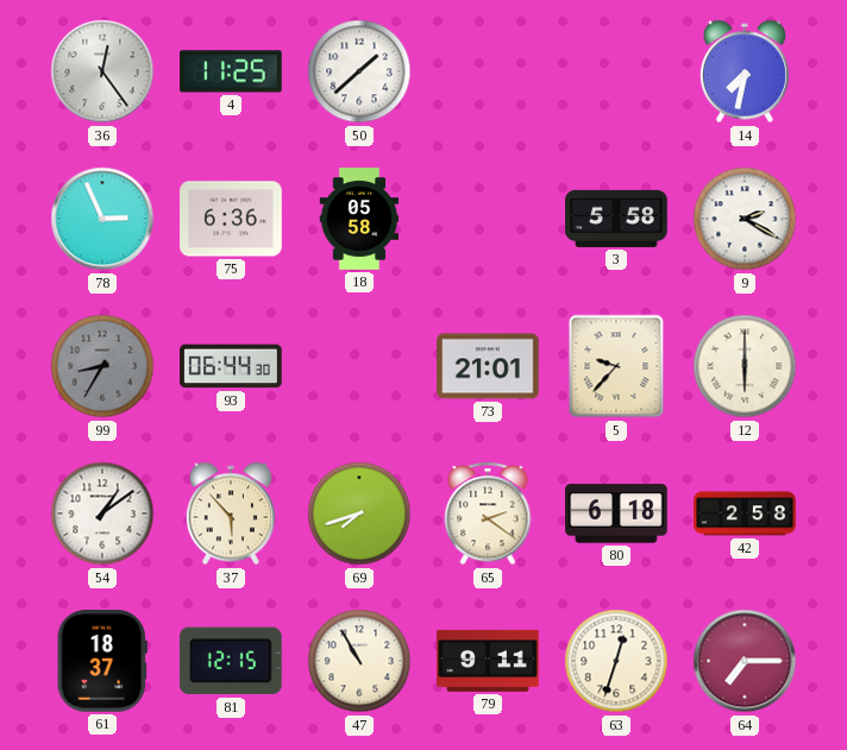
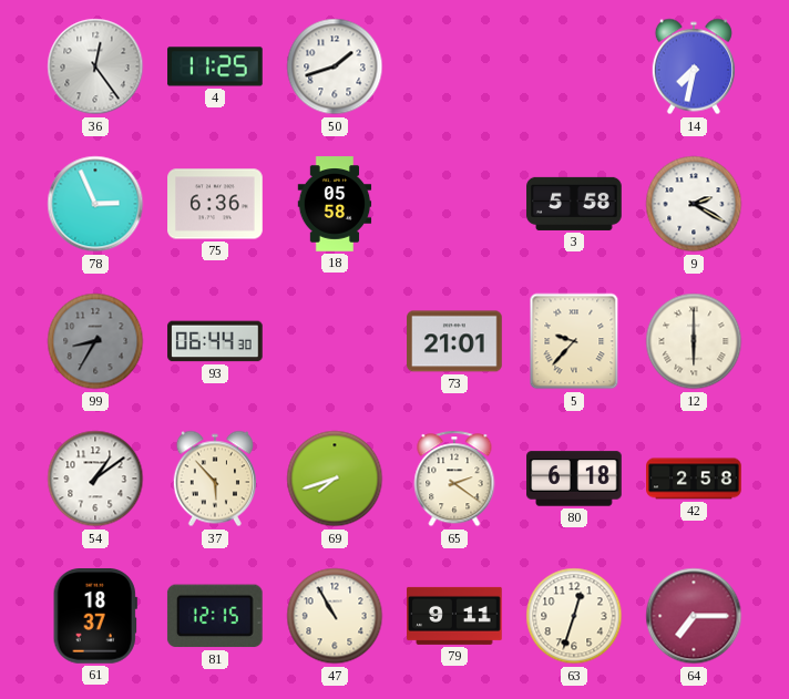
50: 1:38 -> 1:42 (335, 66)
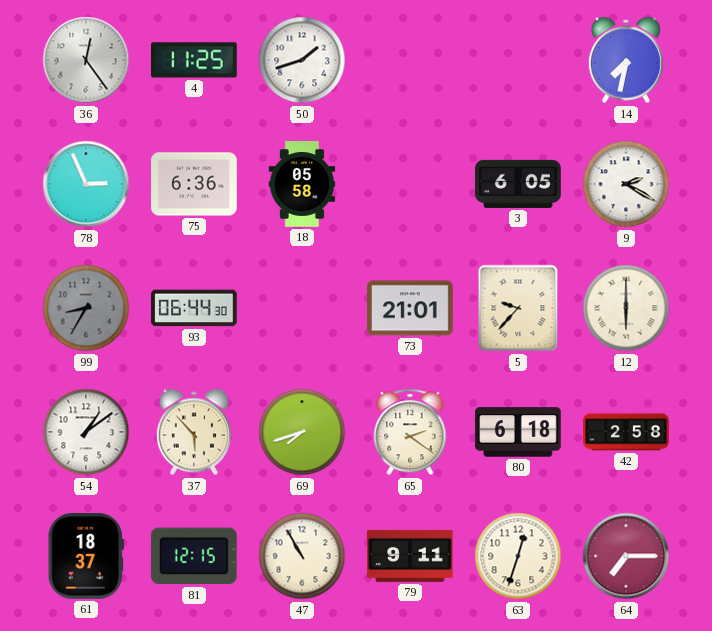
3: 5:58 -> 6:05 (518, 184)
